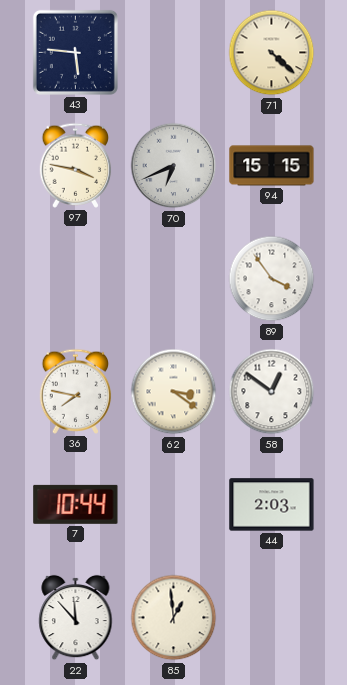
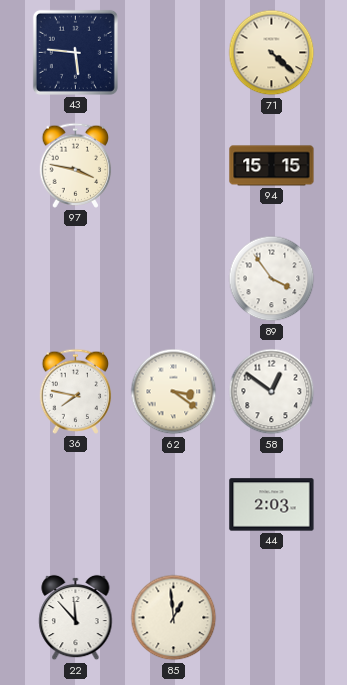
70: 6:41 -> none (174, 166)
7: 10:44 -> none (76, 504)
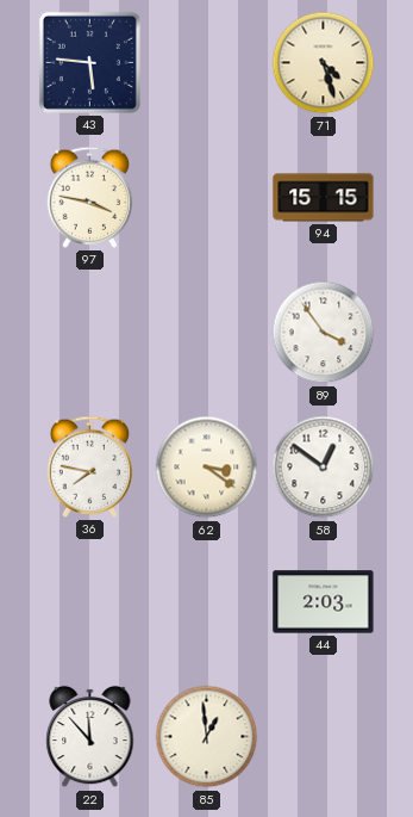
71: 4:22 -> 4:27 (324, 63)
